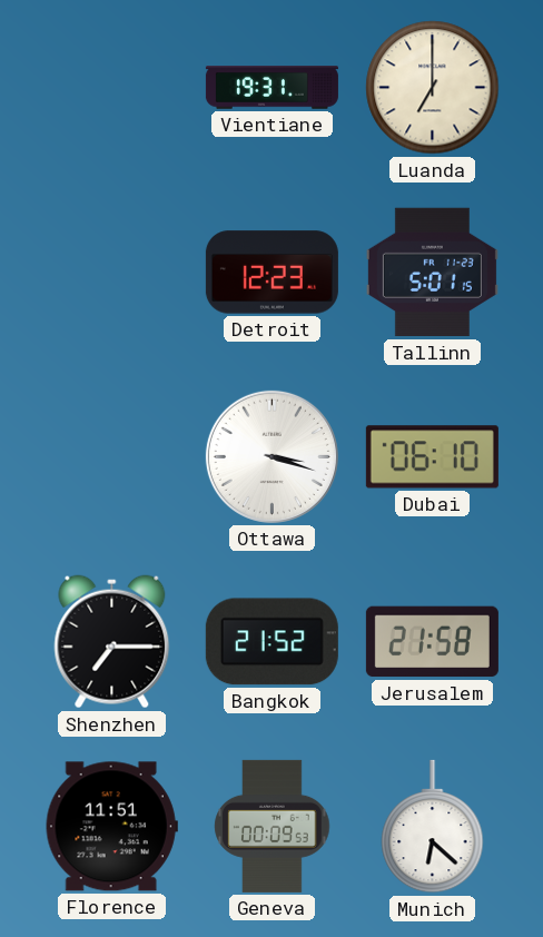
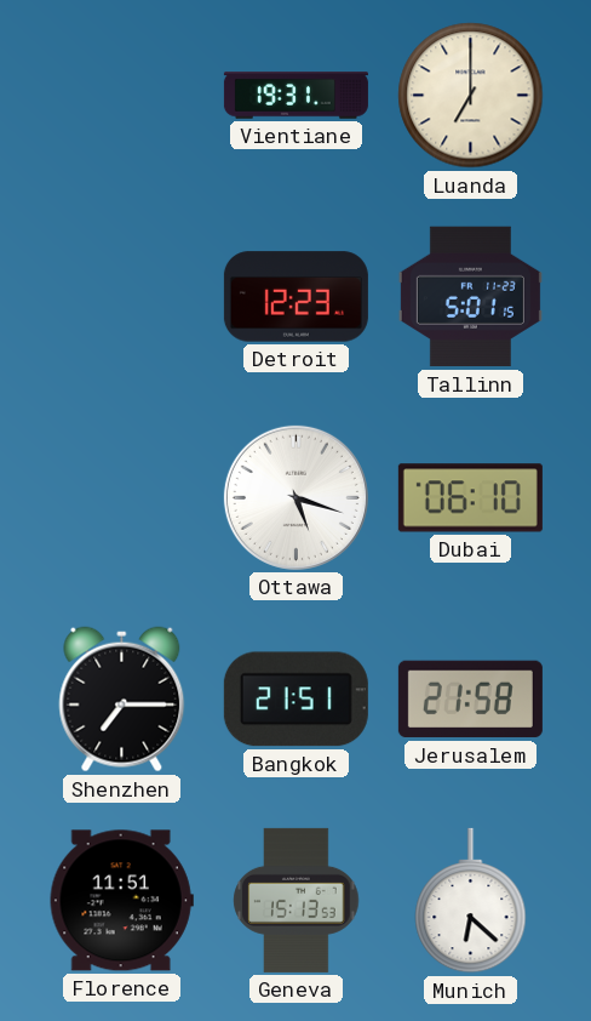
Ottawa: 3:18 -> 5:18 (295, 497)
Bangkok: 21:52 -> 21:51 (295, 700)
Geneva: 00:09 -> 15:13 (297, 900)
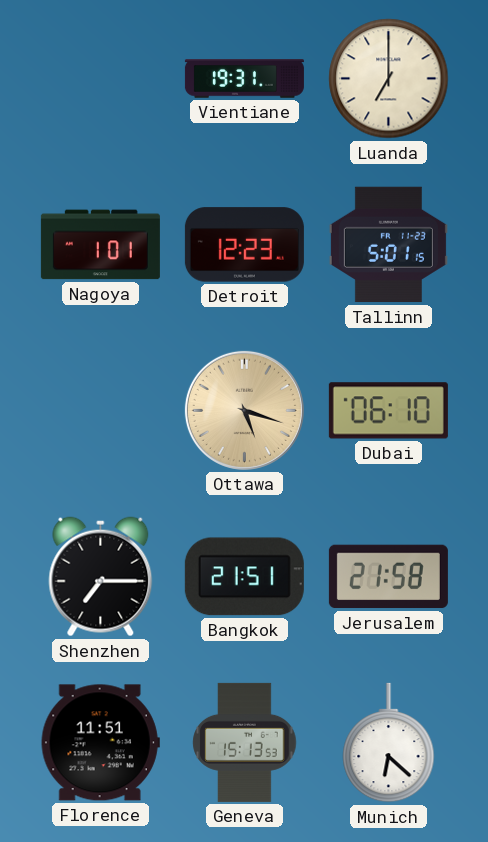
Nagoya: none -> 1:01 (100, 245)
Ottawa dial: white -> champagne (244, 410)
